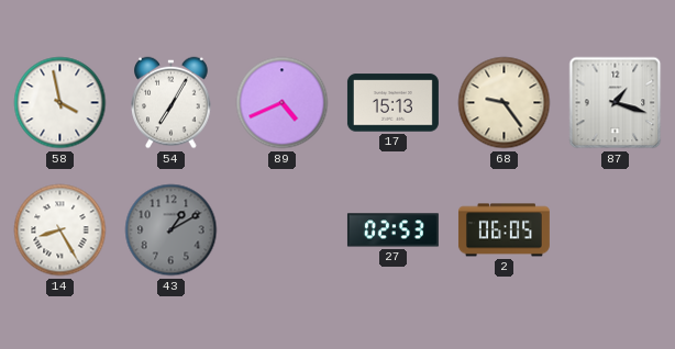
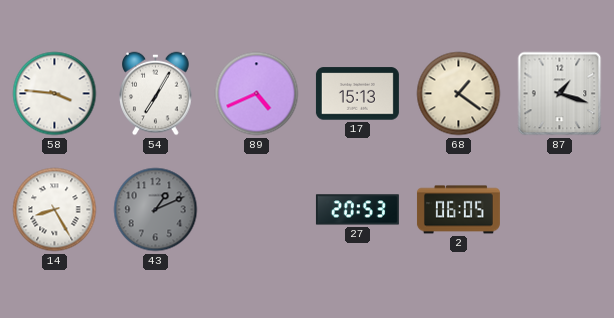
58: 3:58 -> 3:46 (55, 94)
68: 9:24 -> 1:21 (459, 94)
43: 1:10 -> 1:11 (156, 210)
27: 02:53 -> 20:53 (357, 210)
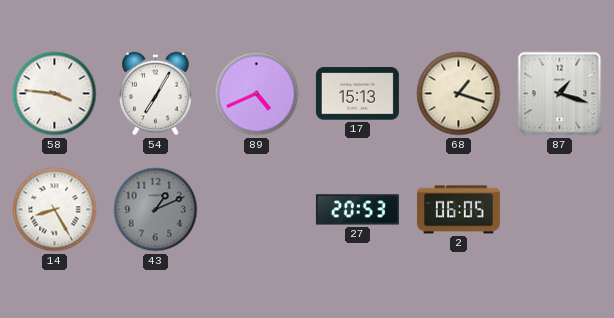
68: 1:21 -> 1:18 (459, 94)
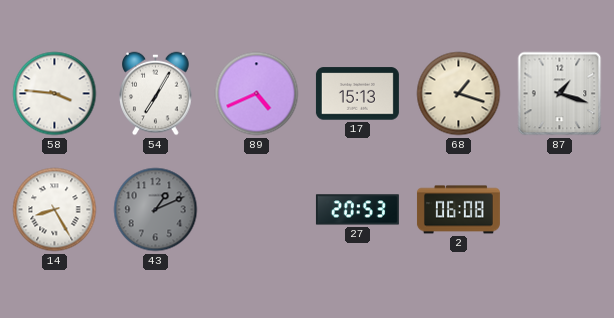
2: 06:05 -> 06:08 (458, 210)
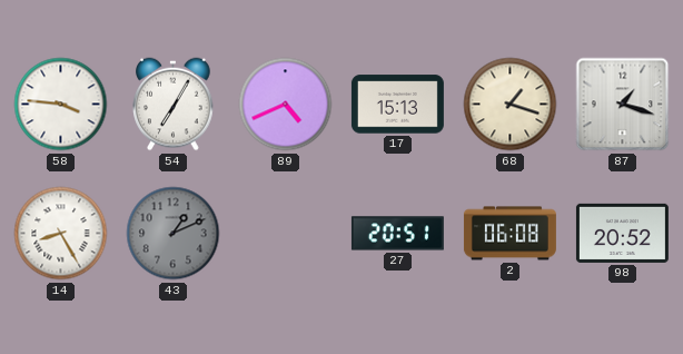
27: 20:53 -> 20:51 (397, 234)
98: none -> 20:52 (622, 233)
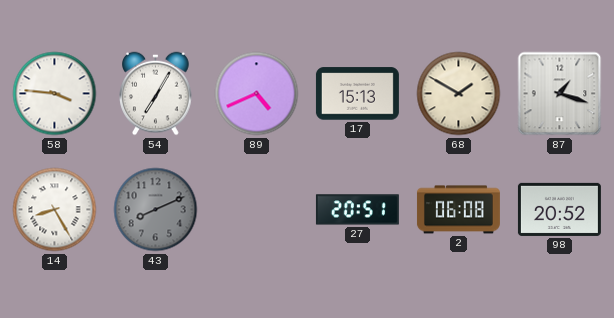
68: 1:18 -> 1:50 (459, 94)
43: 1:11 -> 8:11 (156, 210)
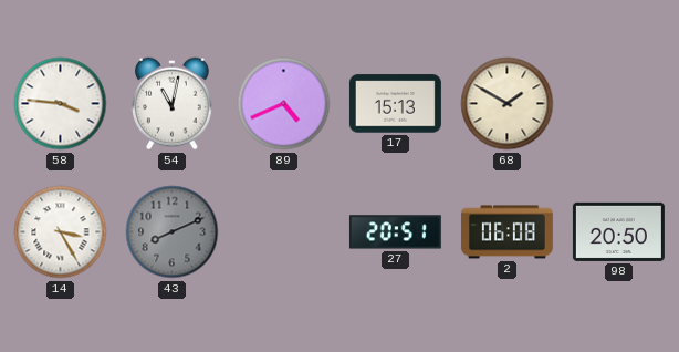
54: 7:05 -> 11:02 (173, 104)
87: 1:18 -> none (560, 94)
14: 8:25 -> 3:25 (61, 232)
98: 20:52 -> 20:50 (618, 231)
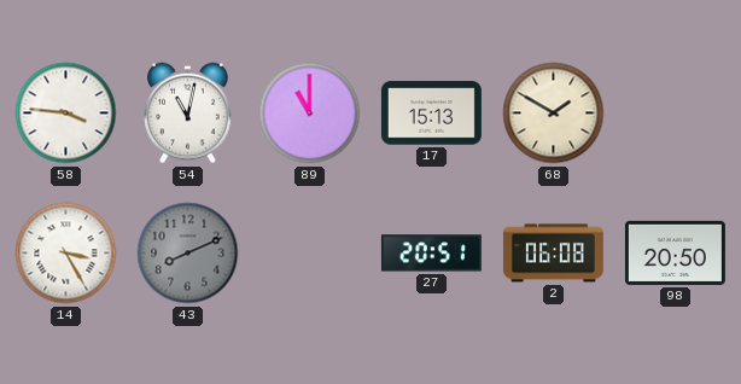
89: 4:41 -> 11:00 (310, 114)
